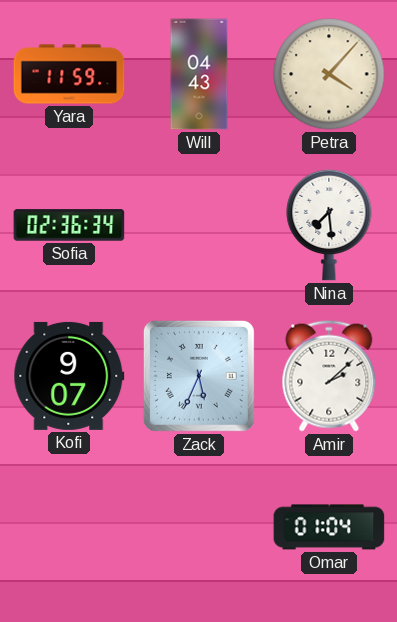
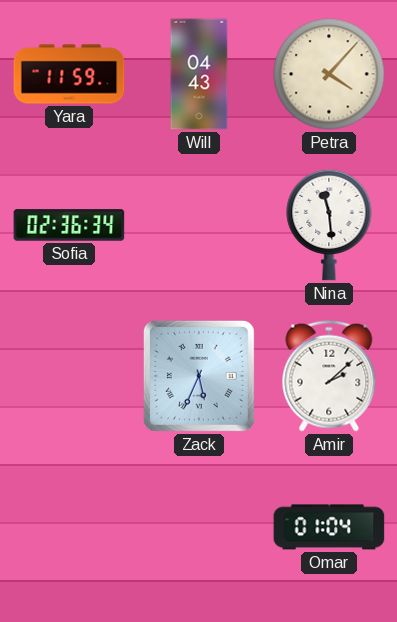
Nina: 7:29 -> 11:29 (329, 225)
Kofi: 9:07 -> none (69, 376)
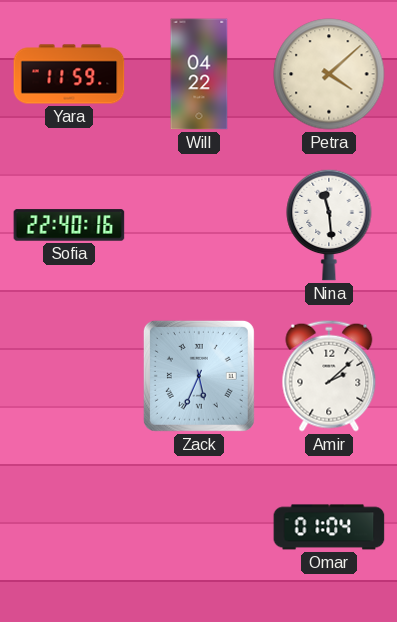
Will: 04:43 -> 04:22 (199, 74)
Petra: 4:07 -> 4:08 (329, 74)
Sofia: 02:36 -> 22:40 (69, 225)
